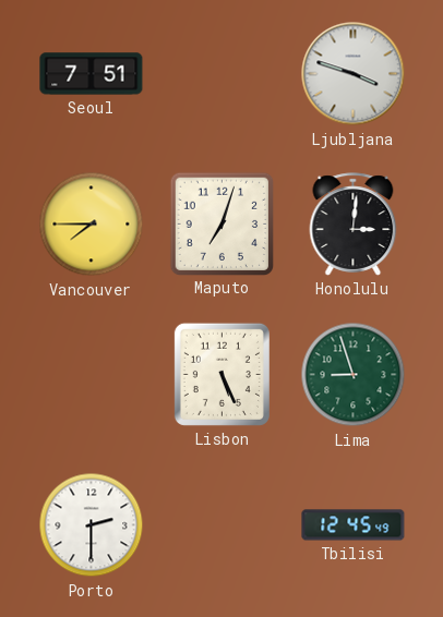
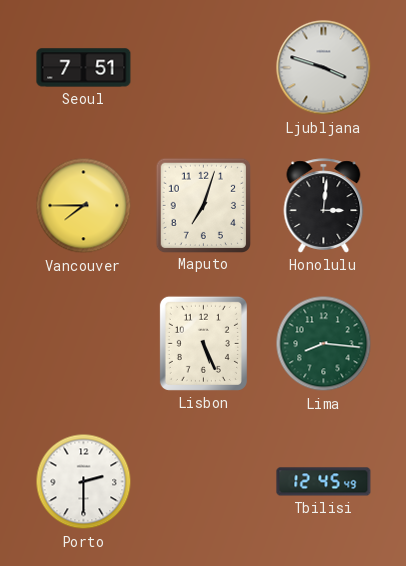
Lima: 8:57 -> 8:16 (324, 344)
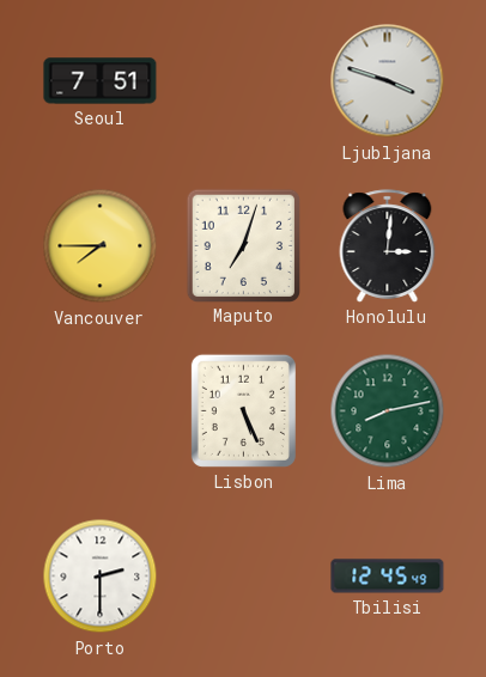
Lima: 8:16 -> 8:13 (388, 411)
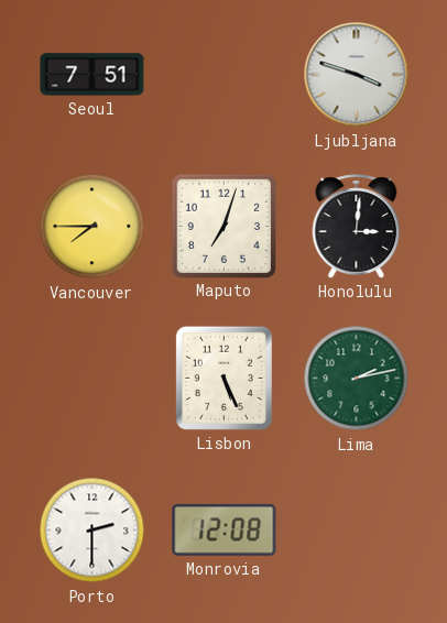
Lima: 8:13 -> 2:13 (357, 379)
Monrovia: none -> 12:08 (225, 529)
Tbilisi: 12:45 -> none (388, 577)
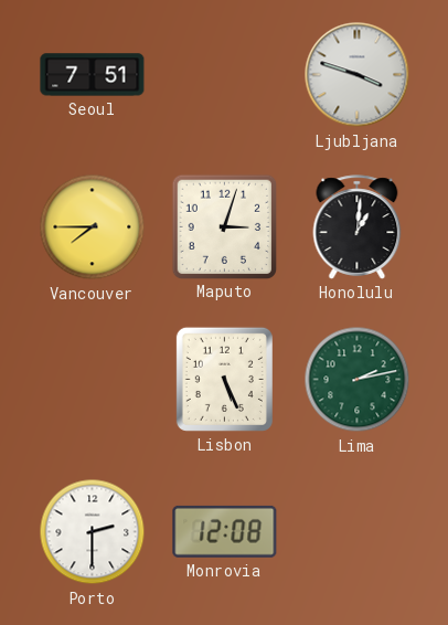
Maputo: 7:03 -> 3:03 (224, 226)
Honolulu: 3:01 -> 1:01 (358, 227)
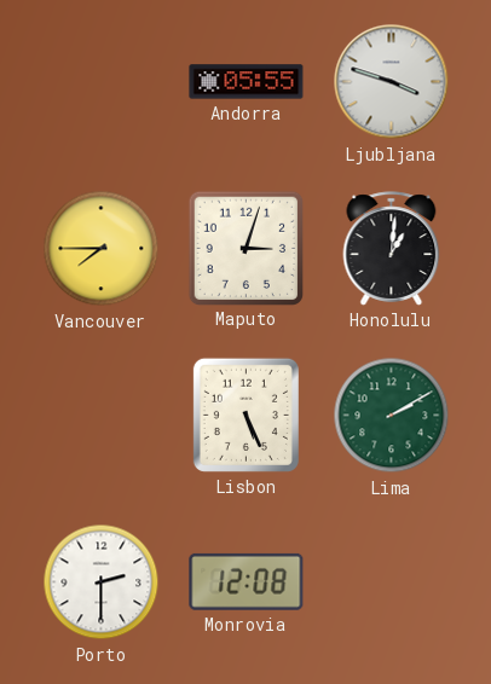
Seoul: 7:51 -> none (93, 75)
Andorra: none -> 05:55 (247, 82)
Lima: 2:13 -> 2:10 (392, 416)
